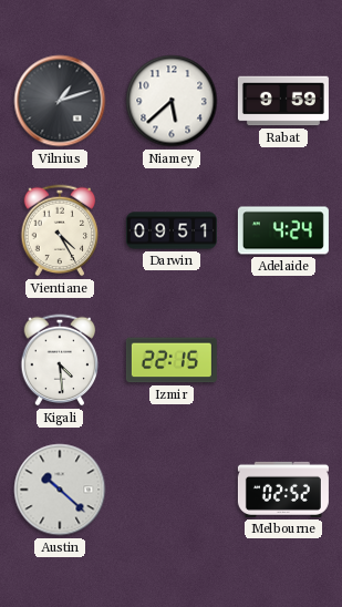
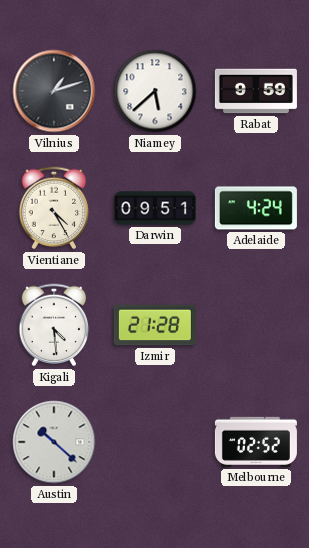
Izmir: 22:15 -> 21:28 (155, 325)
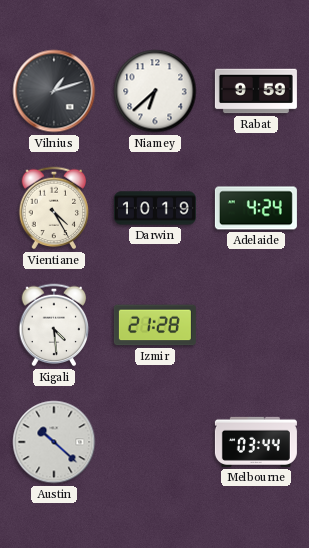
Niamey: 5:38 -> 6:38 (155, 91)
Darwin: 09:51 -> 10:19 (155, 208)
Melbourne: 02:52 -> 03:44 (256, 442)
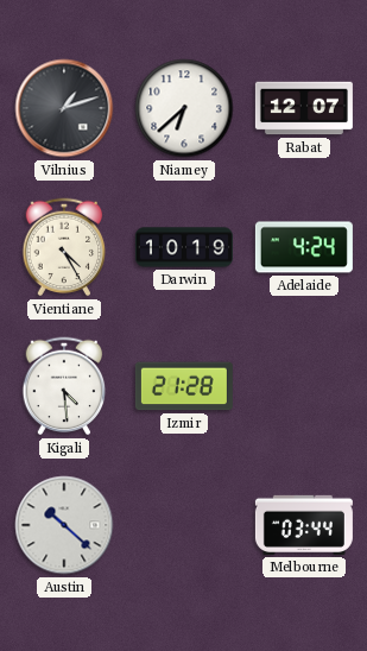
Rabat: 9:59 -> 12:07 (304, 108)
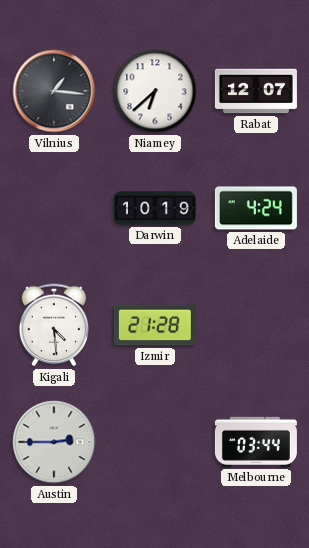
Vilnius: 1:12 -> 1:16 (54, 91)
Vientiane: 4:25 -> none (64, 247)
Austin: 10:22 -> 2:45 (54, 442)
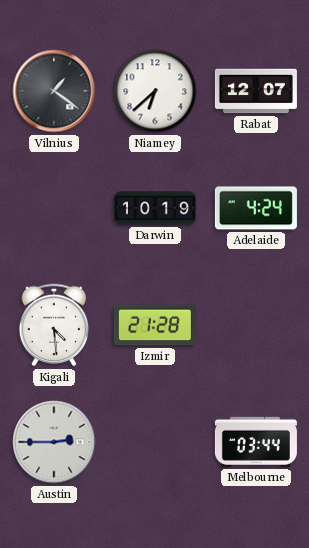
Vilnius: 1:16 -> 1:21 (54, 91)
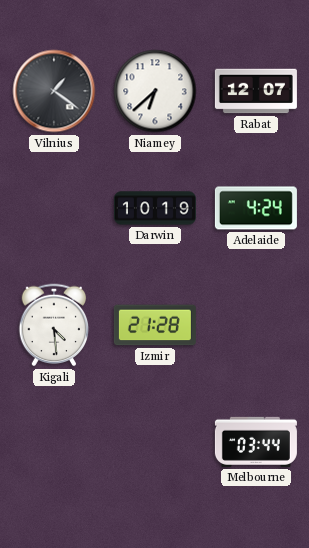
Austin: 2:45 -> none (54, 442)
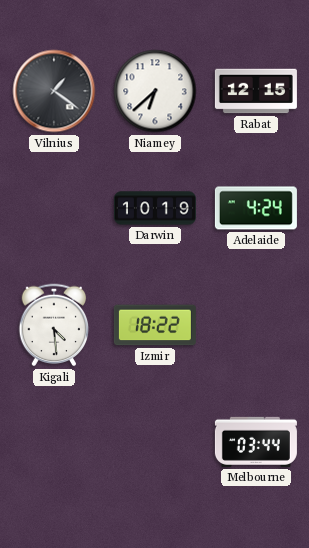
Rabat: 12:07 -> 12:15 (256, 91)
Izmir: 21:28 -> 18:22 (155, 325)
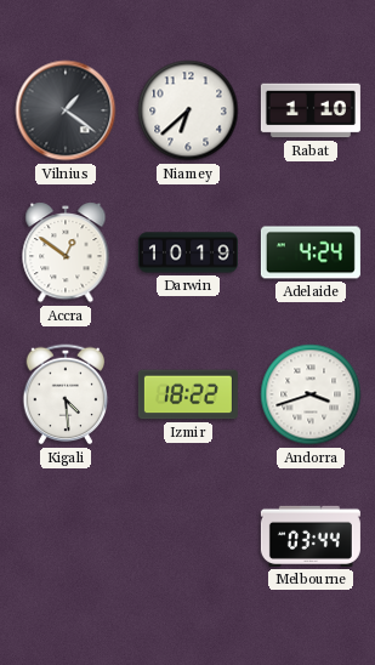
Rabat: 12:15 -> 1:10 (311, 110)
Accra: none -> 12:51 (66, 254)
Andorra: none -> 3:42 (311, 394)
